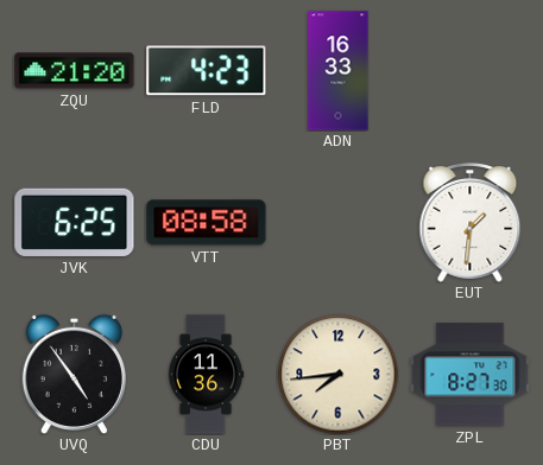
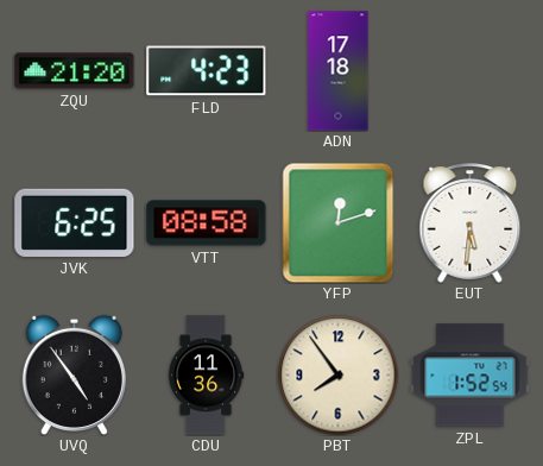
ADN: 16:33 -> 17:18 (339, 71)
YFP: none -> 12:12 (339, 222)
EUT: 1:31 -> 5:31 (471, 223)
PBT: 7:44 -> 7:54 (339, 376)
ZPL: 8:27 -> 1:52 (471, 376)
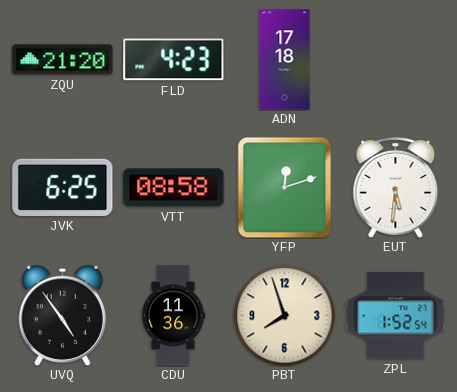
PBT: 7:54 -> 7:57 (285, 316)
